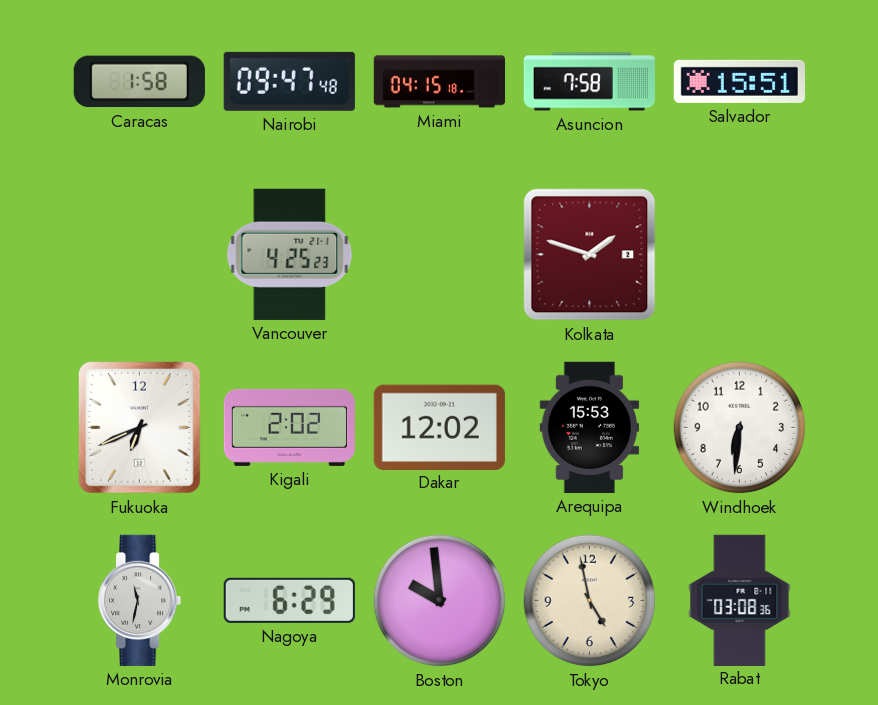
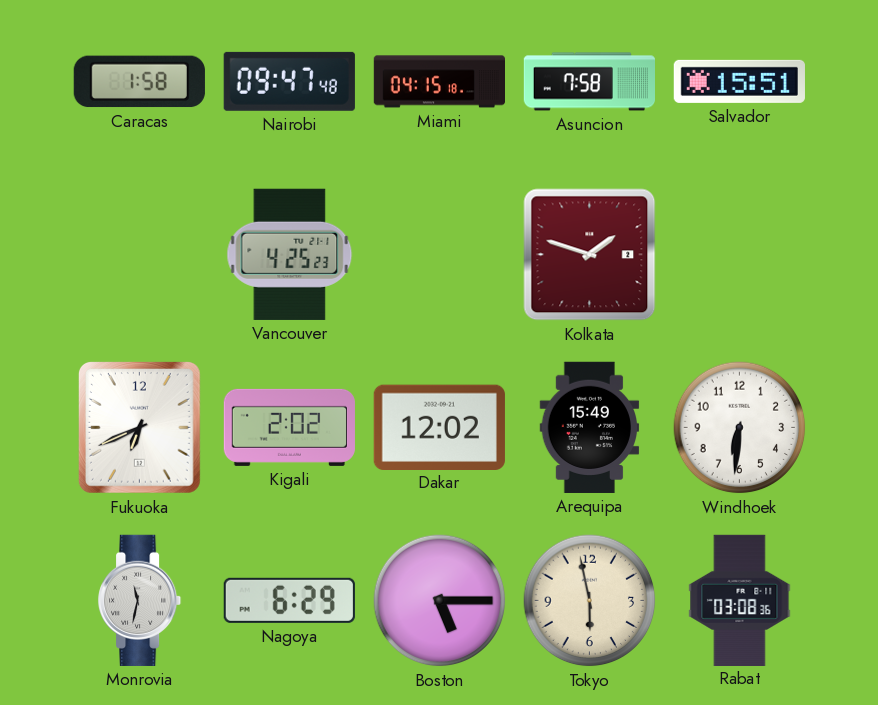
Arequipa: 15:53 -> 15:49 (590, 427)
Boston: 9:59 -> 5:15 (440, 601)
Tokyo: 4:58 -> 5:58 (590, 601)
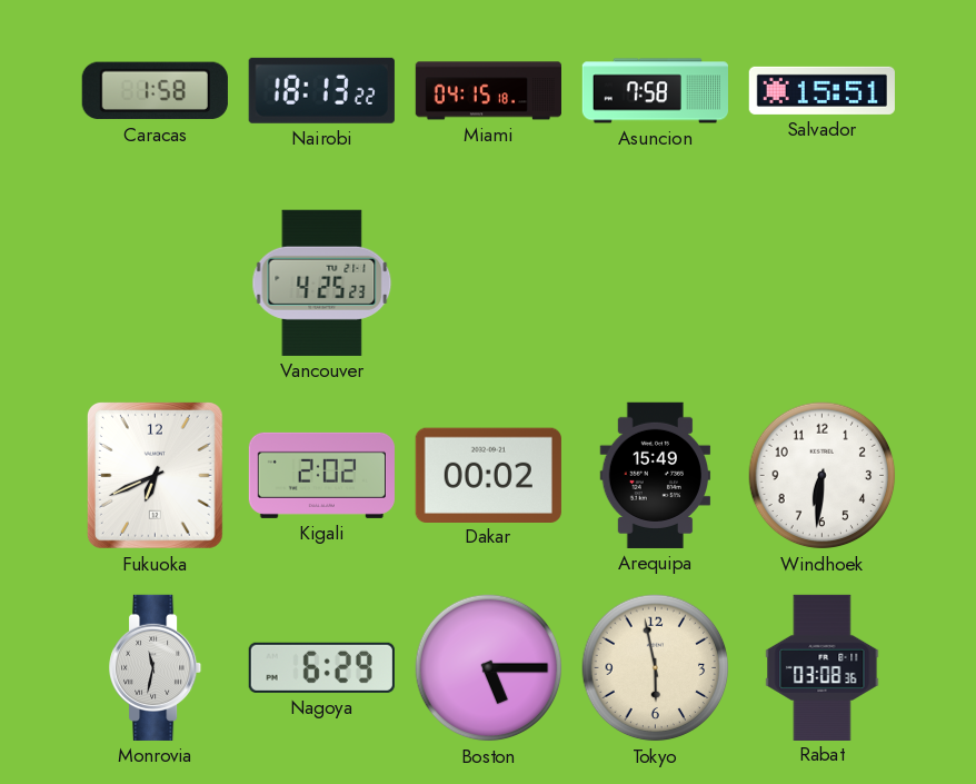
Nairobi: 09:47 -> 18:13 (321, 90)
Kolkata: 1:48 -> none (590, 255)
Dakar: 12:02 -> 00:02 (488, 475)
